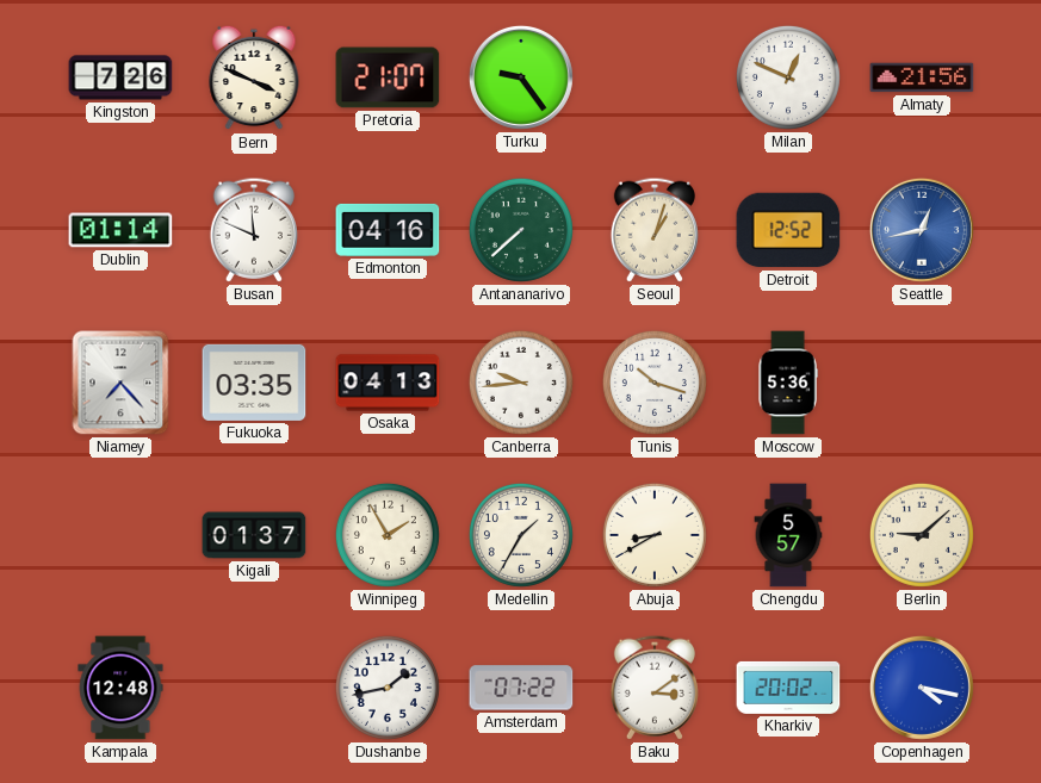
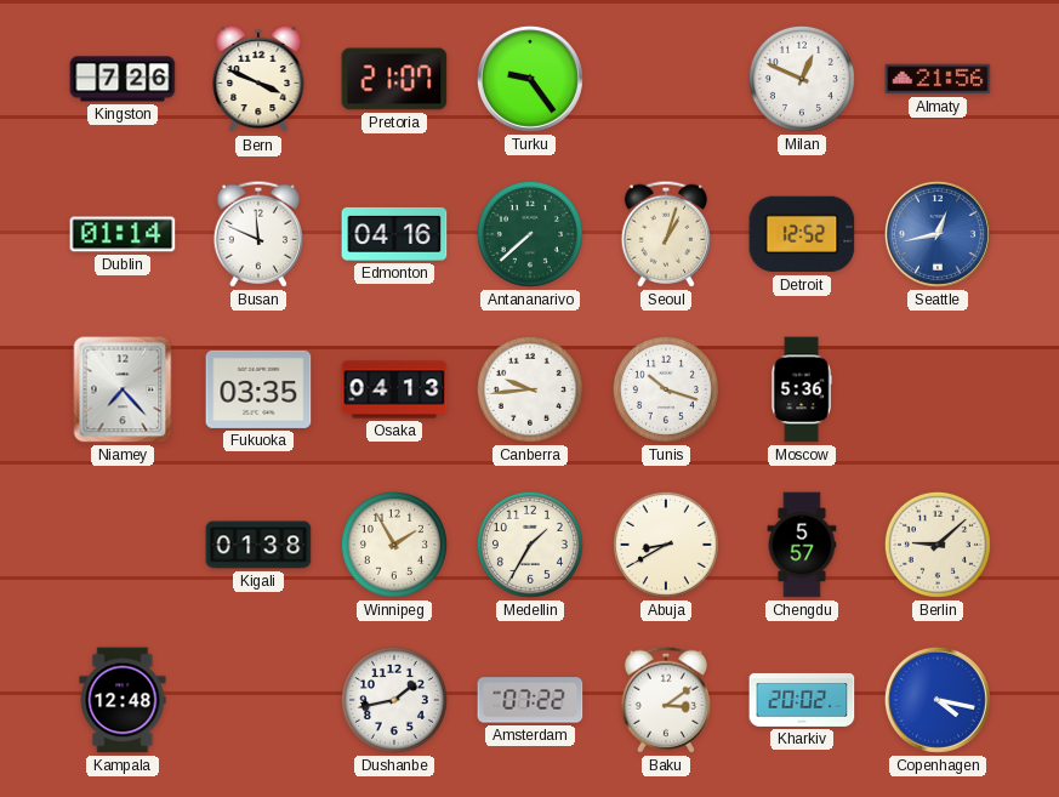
Kigali: 01:37 -> 01:38 (258, 545)
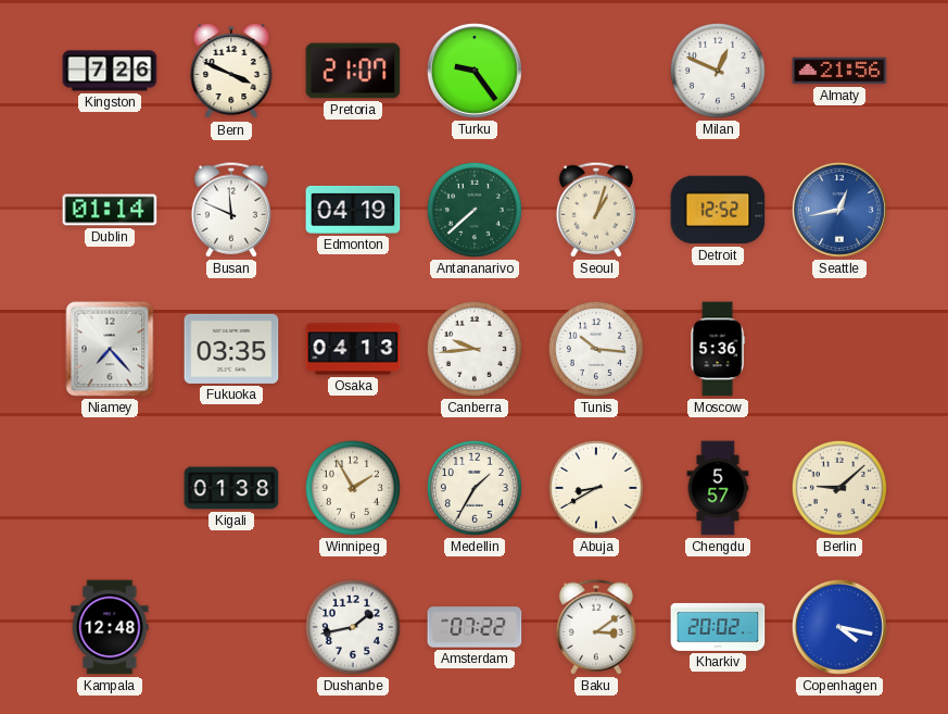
Edmonton: 04:16 -> 04:19 (353, 210)
Tunis: 10:18 -> 10:16 (596, 349)
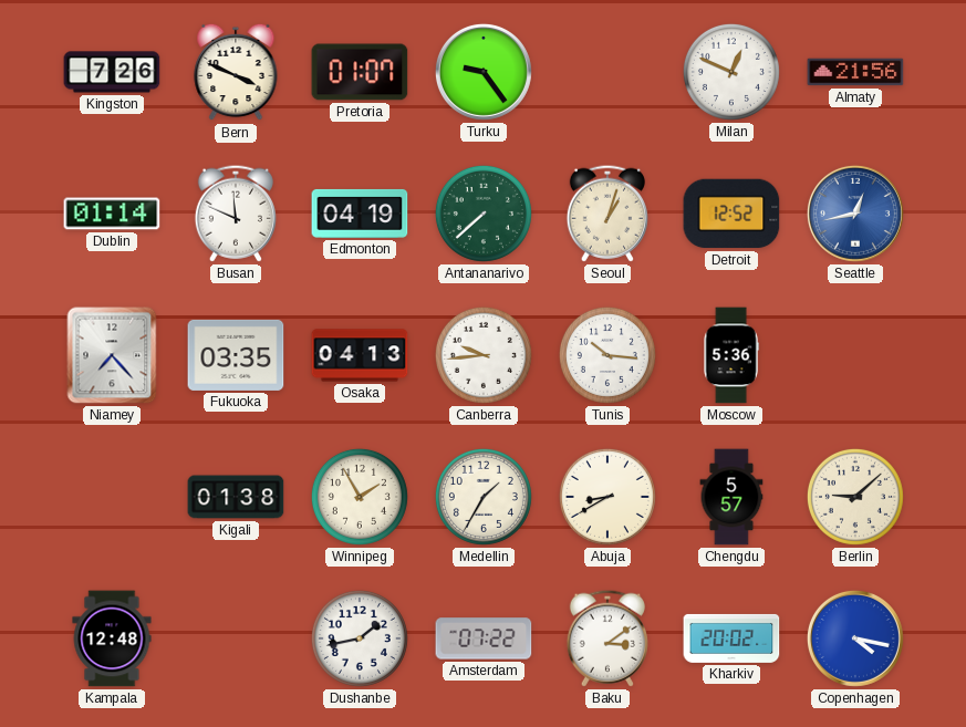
Pretoria: 21:07 -> 01:07 (360, 72)
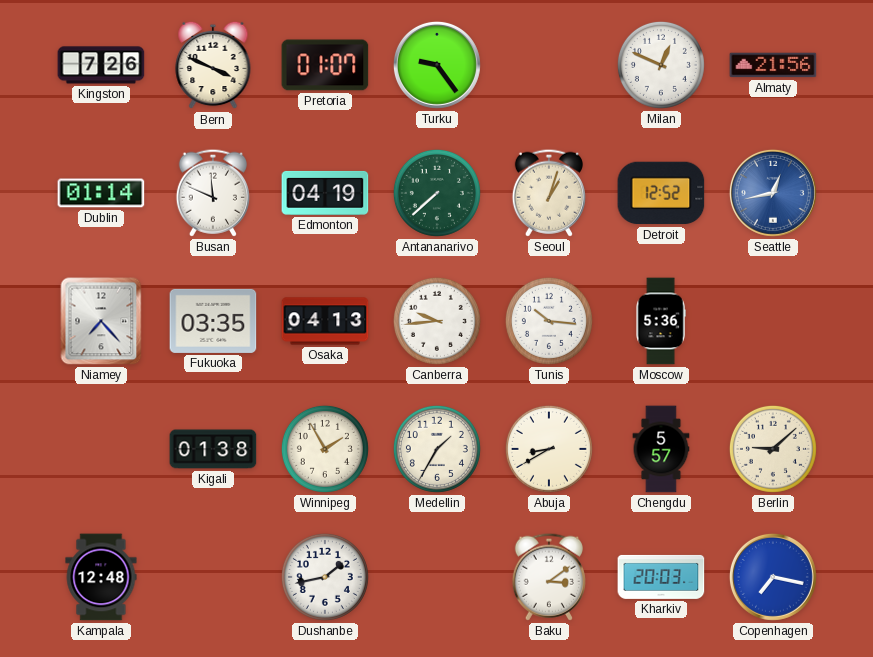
Amsterdam: 07:22 -> none (484, 638)
Kharkiv: 20:02 -> 20:03 (661, 577)
Copenhagen: 4:17 -> 7:17 (773, 577)
